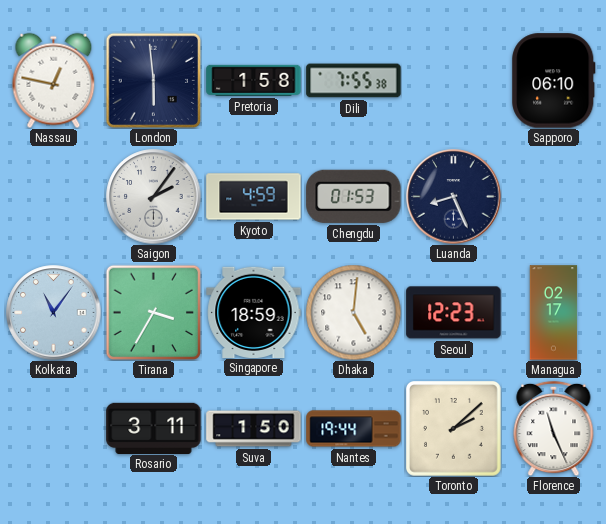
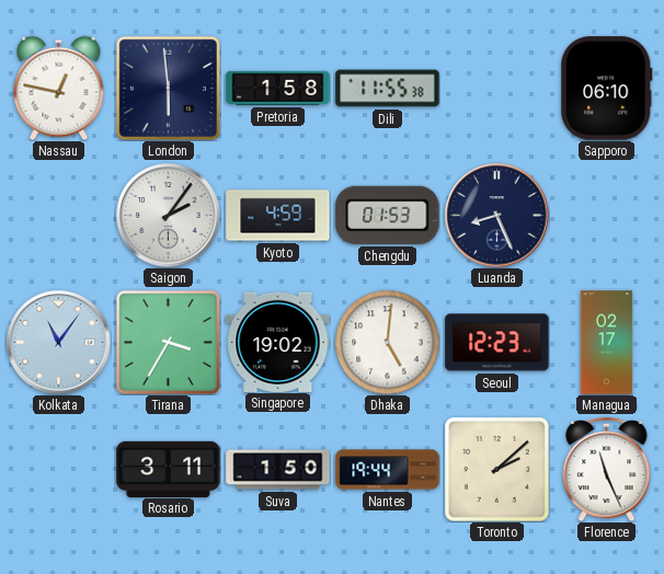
Dili: 7:55 -> 11:55 (388, 89)
Singapore: 18:59 -> 19:02 (278, 342)
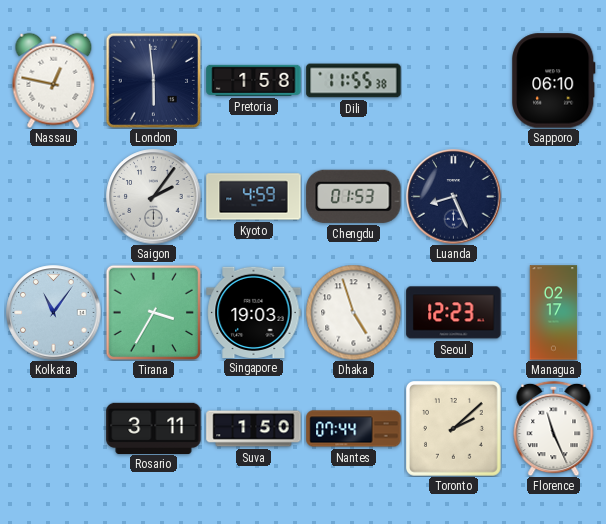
Singapore: 19:02 -> 19:03 (254, 312)
Dhaka: 5:01 -> 4:57 (353, 312)
Nantes: 19:44 -> 07:44 (354, 429)
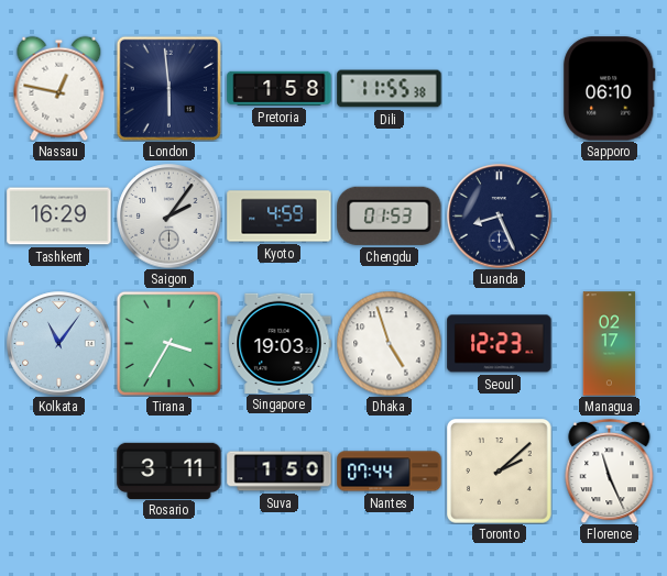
Tashkent: none -> 16:29 (59, 217)
